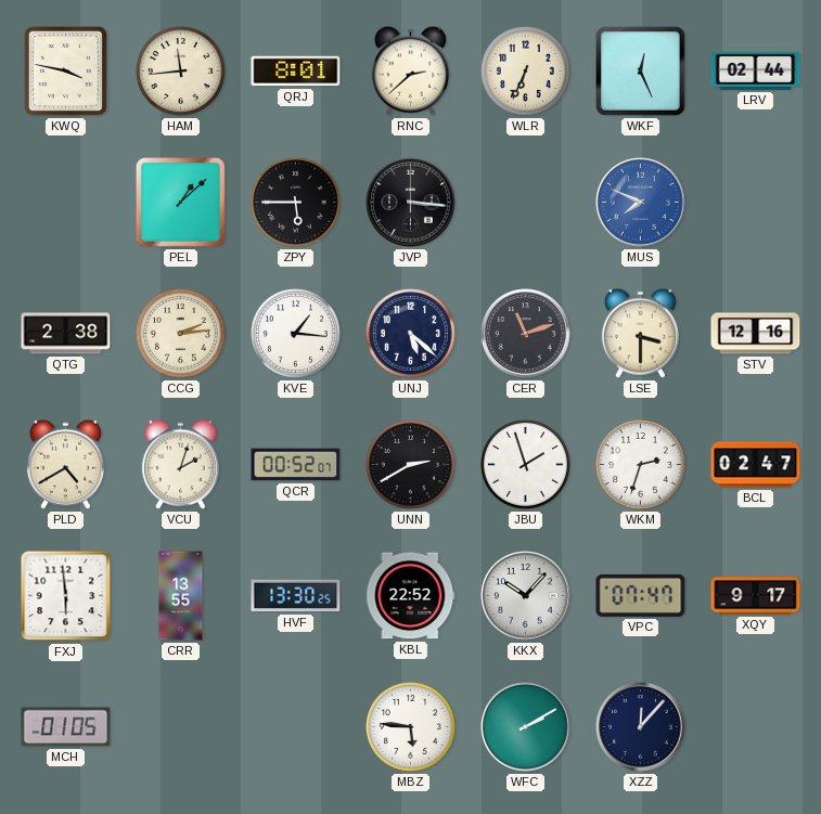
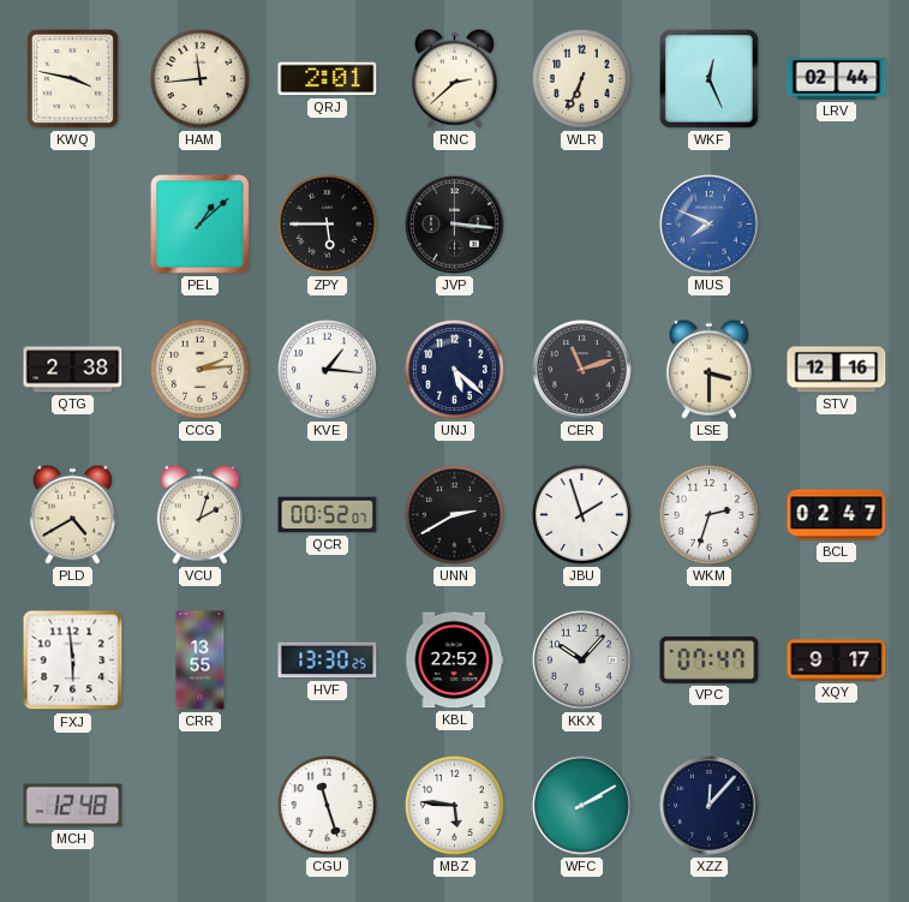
QRJ: 8:01 -> 2:01 (328, 79)
MCH: 01:05 -> 12:48 (73, 806)
CGU: none -> 11:27 (327, 805)
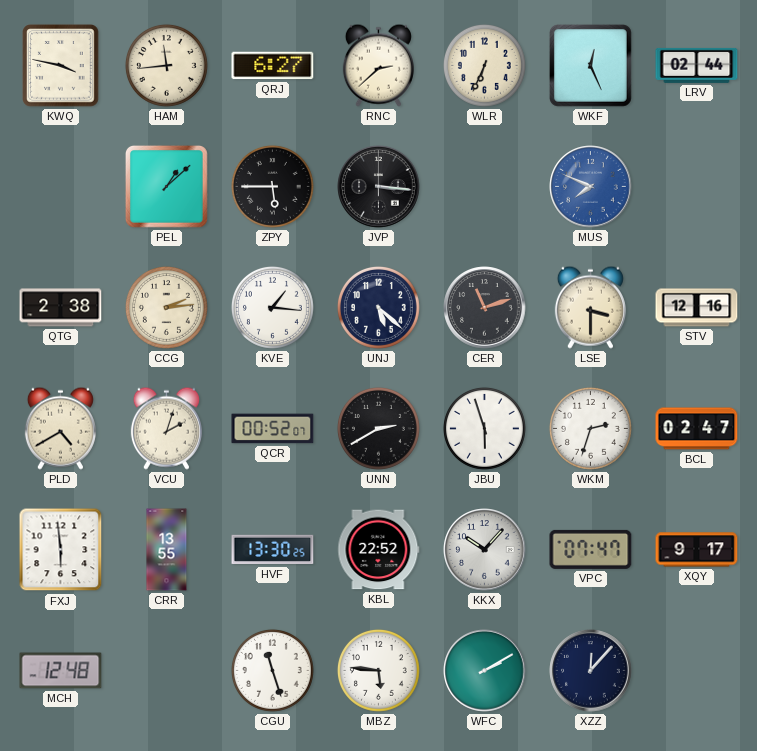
QRJ: 2:01 -> 6:27 (273, 66)
JBU: 1:57 -> 5:57 (484, 428)
